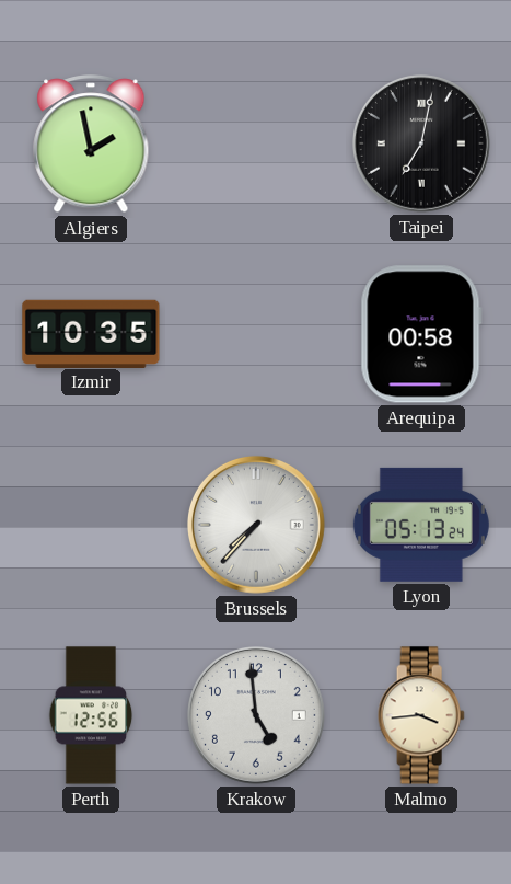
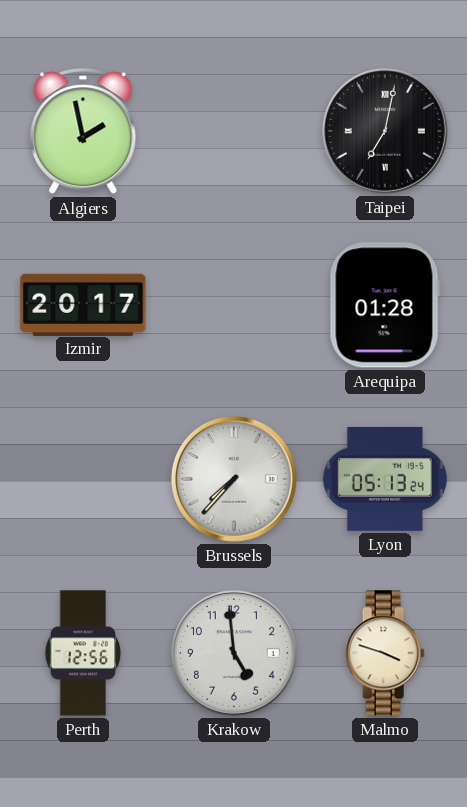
Izmir: 10:35 -> 20:17 (83, 304)
Arequipa: 00:58 -> 01:28 (385, 305)
Malmo: 3:44 -> 3:48 (385, 653)
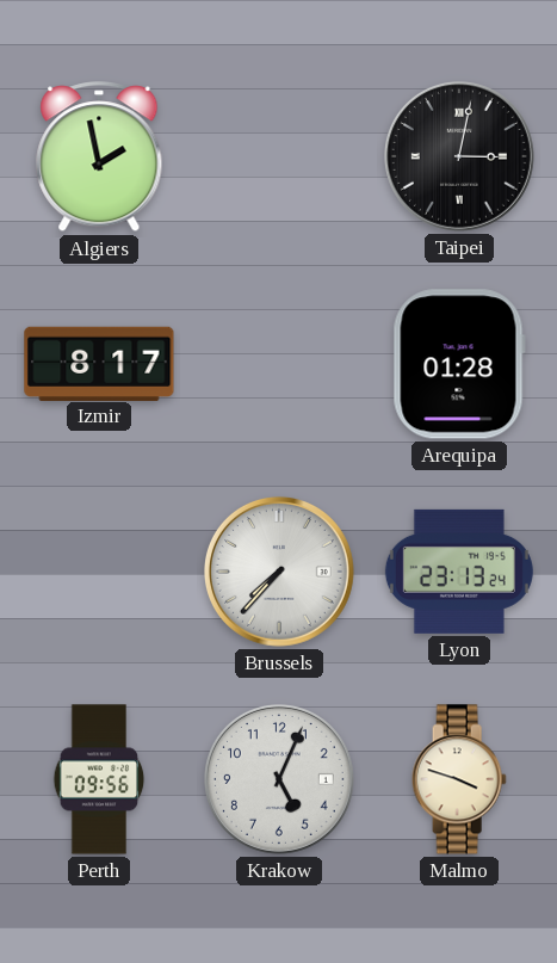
Taipei: 7:02 -> 3:02 (459, 156)
Izmir: 20:17 -> 8:17 (99, 363)
Lyon: 05:13 -> 23:13 (459, 572)
Perth: 12:56 -> 09:56 (99, 779)
Krakow: 4:59 -> 5:04 (279, 779)
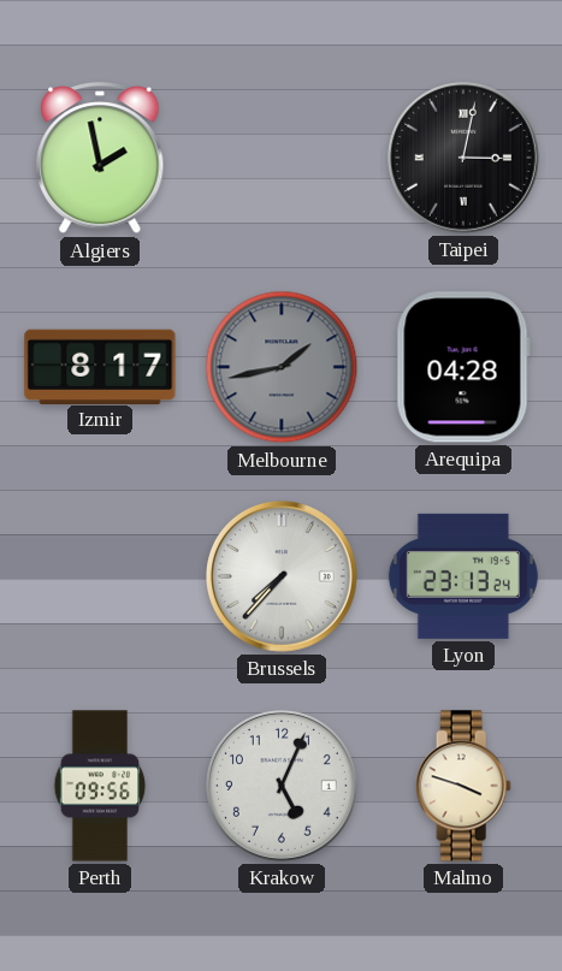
Melbourne: none -> 1:43 (282, 367)
Arequipa: 01:28 -> 04:28 (463, 367)
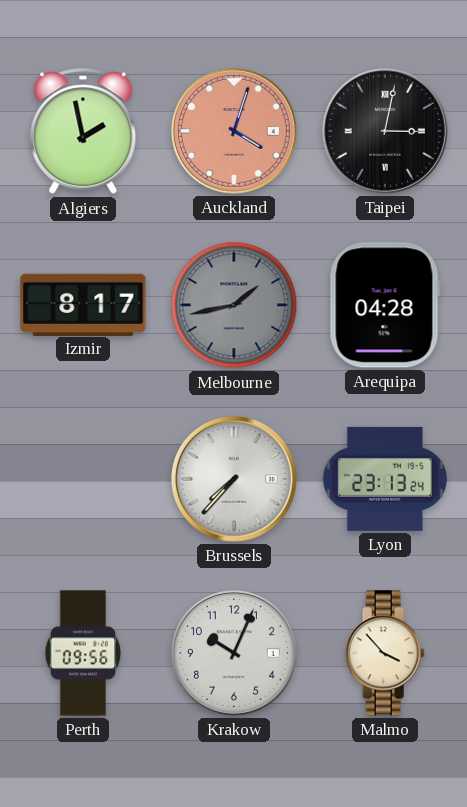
Auckland: none -> 4:03 (234, 131)
Krakow: 5:04 -> 10:04 (234, 653)
Malmo: 3:48 -> 3:53 (385, 653)
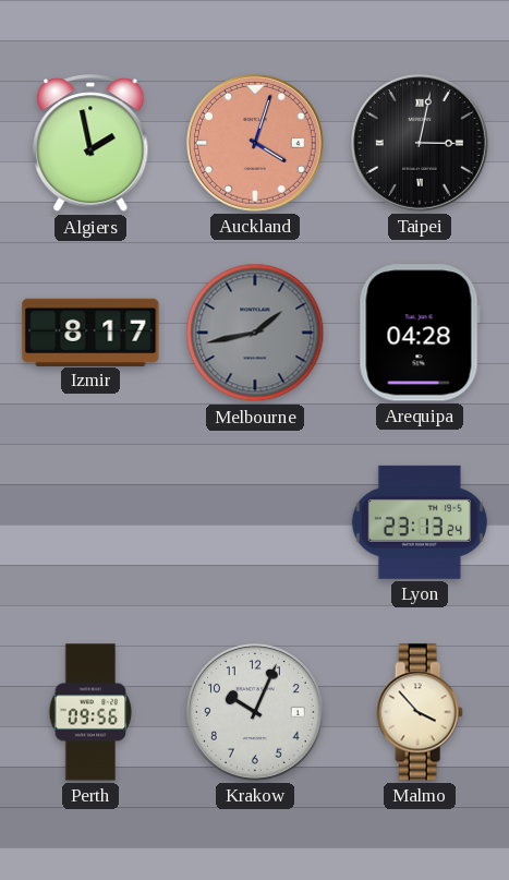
Brussels: 7:37 -> none (234, 479)
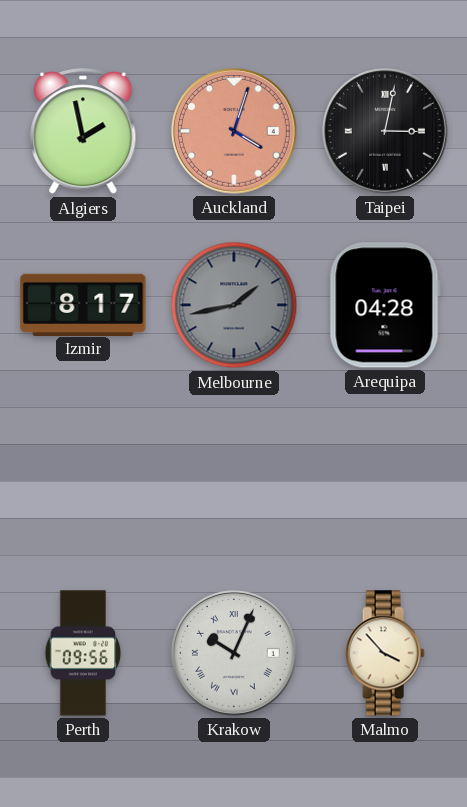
Lyon: 23:13 -> none (420, 522)
Krakow numerals: Arabic -> Roman (234, 653)
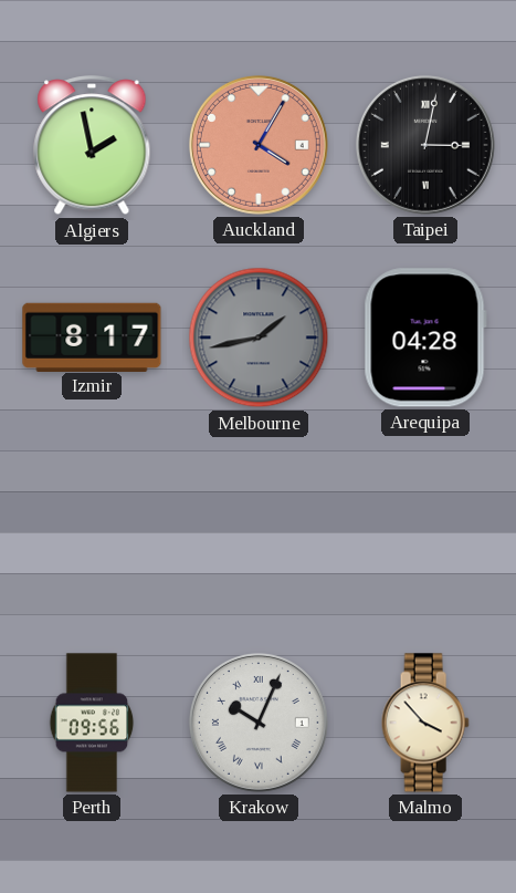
Auckland: 4:03 -> 4:05 (259, 145)
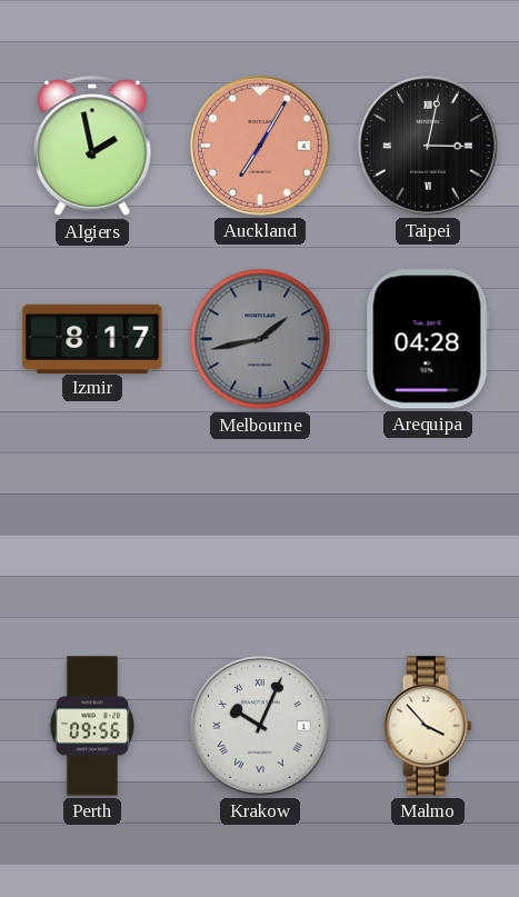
Auckland: 4:05 -> 7:05 (260, 146)
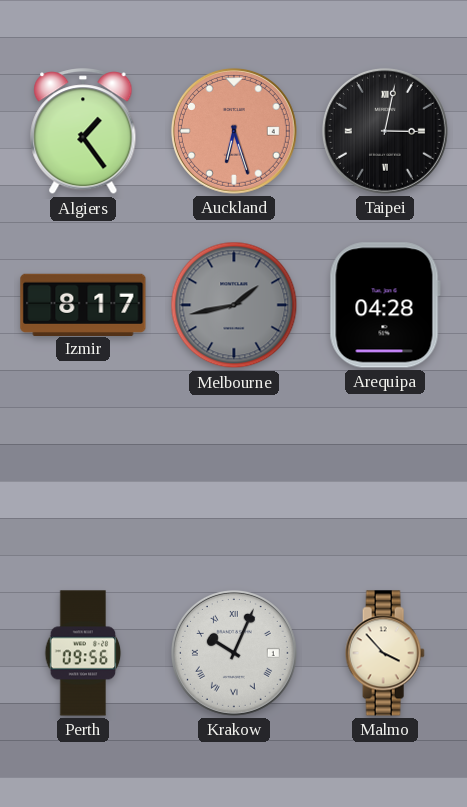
Algiers: 1:58 -> 1:24 (83, 132)
Auckland: 7:05 -> 6:27 (234, 131)
